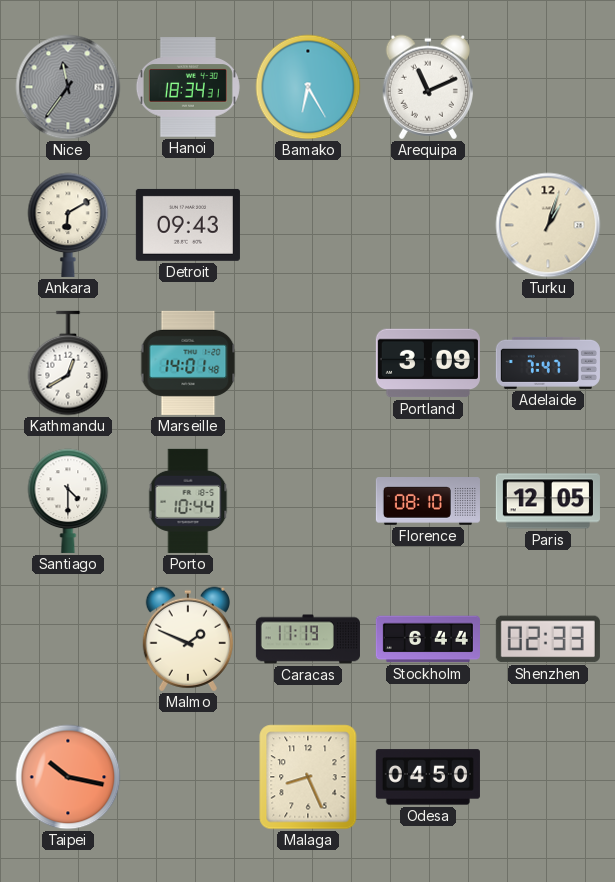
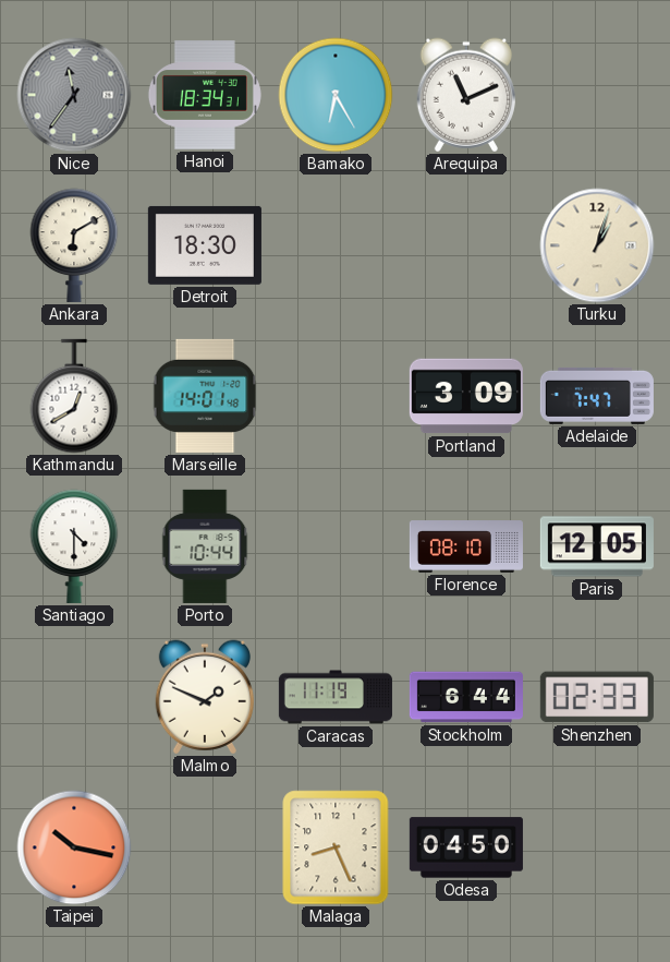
Detroit: 09:43 -> 18:30 (205, 245)
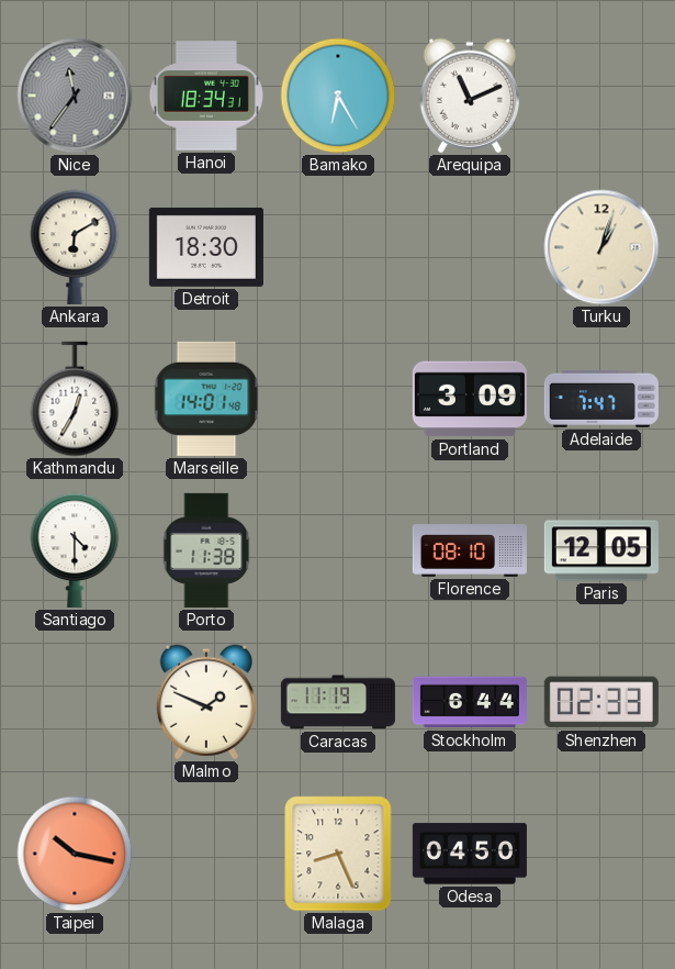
Kathmandu: 12:40 -> 12:35 (75, 399)
Porto: 10:44 -> 11:38 (206, 550)
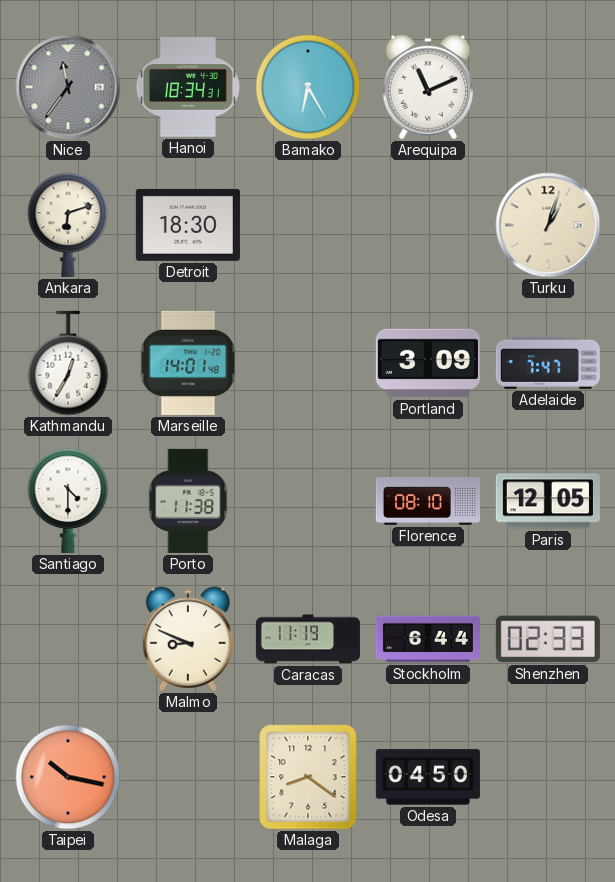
Ankara: 6:10 -> 6:12 (68, 225)
Malmo: 1:49 -> 8:49 (188, 639)
Malaga: 8:26 -> 8:21 (308, 777)
